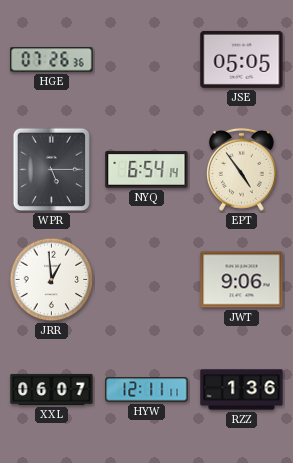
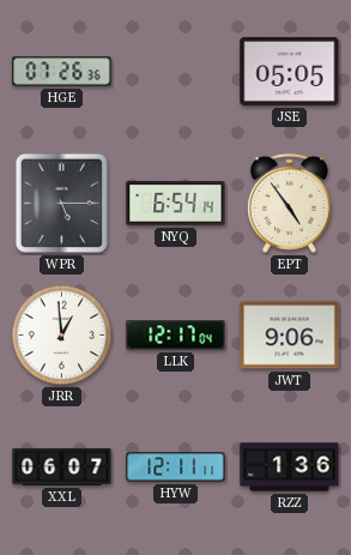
LLK: none -> 12:17 (176, 336)
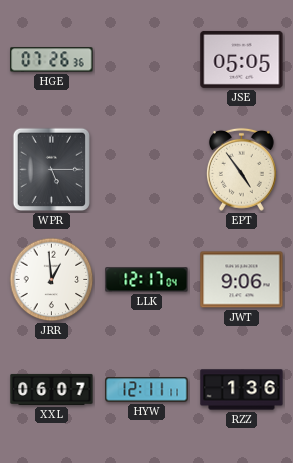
NYQ: 6:54 -> none (176, 204)
